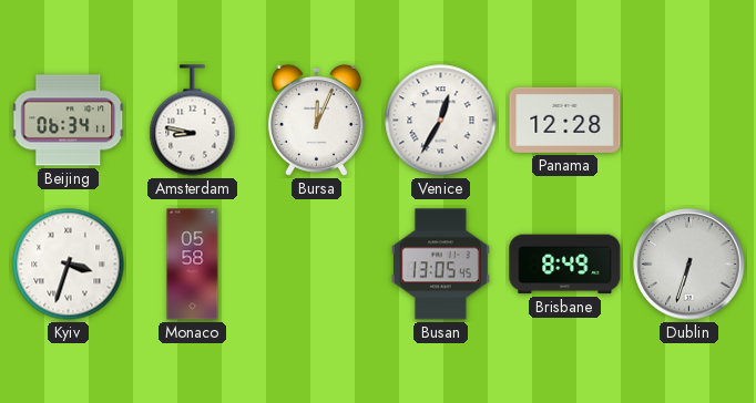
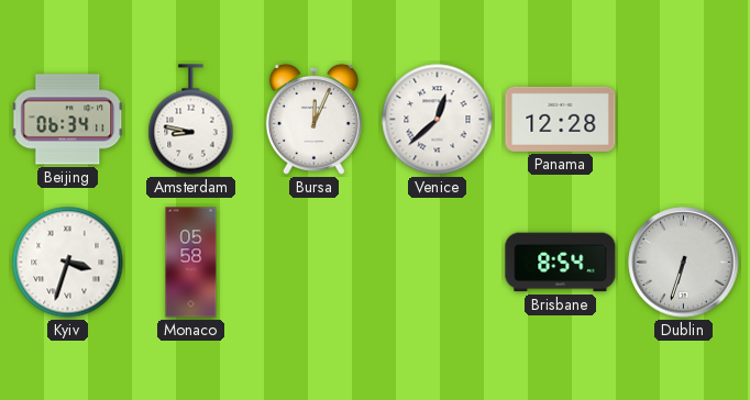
Venice: 12:35 -> 12:38 (438, 120)
Busan: 13:05 -> none (440, 265)
Brisbane: 8:49 -> 8:54 (561, 263)
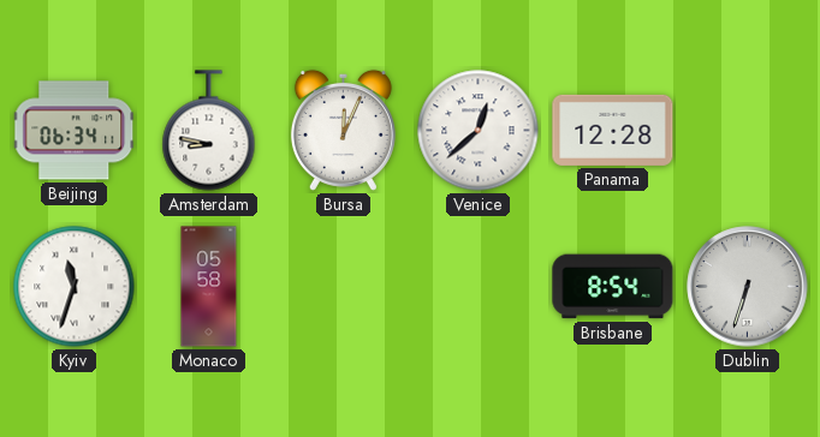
Kyiv: 3:33 -> 11:33 (75, 287)
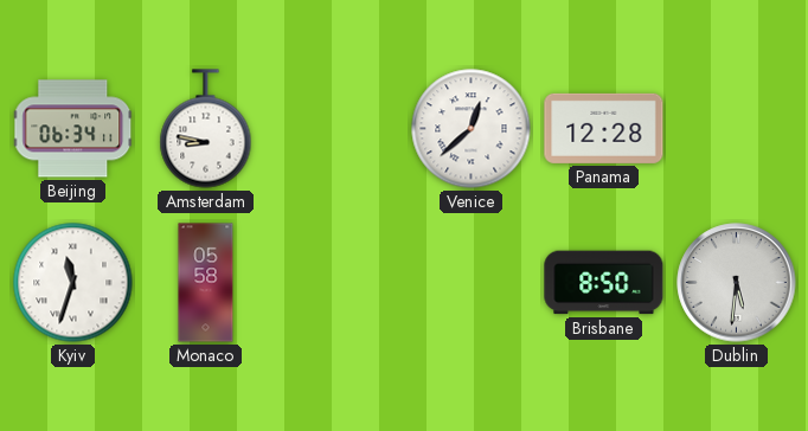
Bursa: 12:04 -> none (343, 130)
Brisbane: 8:54 -> 8:50 (604, 283)
Dublin: 6:33 -> 5:31 (737, 283)
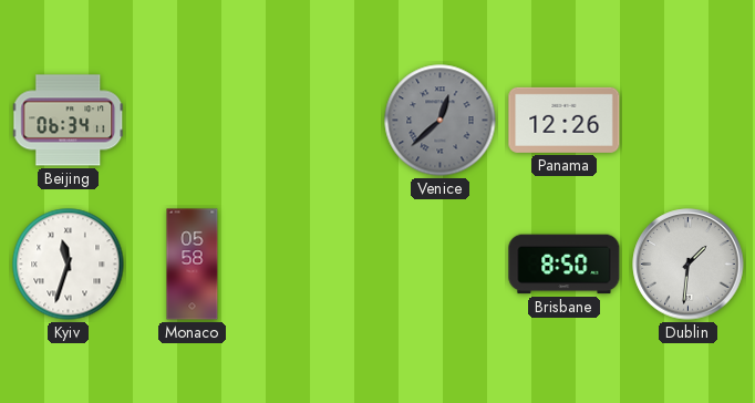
Amsterdam: 8:47 -> none (206, 129)
Venice dial: white -> grey (441, 121)
Panama: 12:28 -> 12:26 (565, 120)
Dublin: 5:31 -> 1:31 (689, 265)
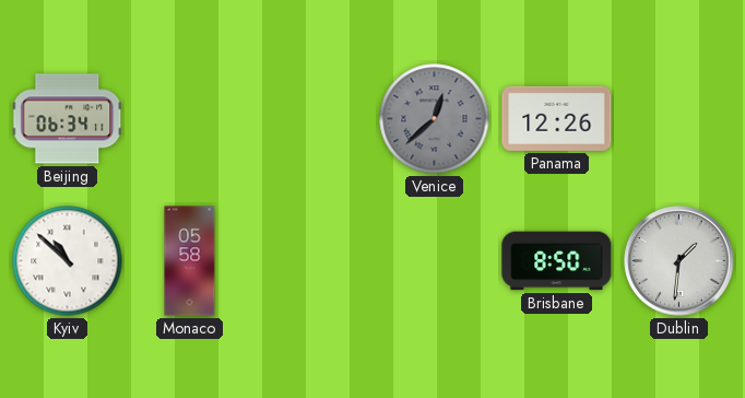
Kyiv: 11:33 -> 10:52 (68, 261)
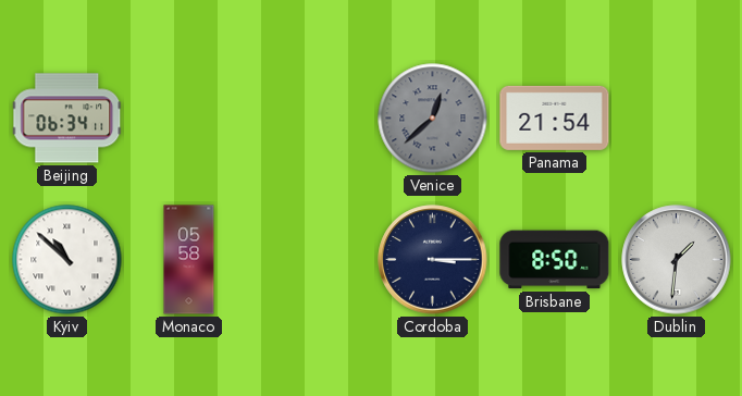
Panama: 12:26 -> 21:54 (555, 117)
Cordoba: none -> 3:15 (433, 260)
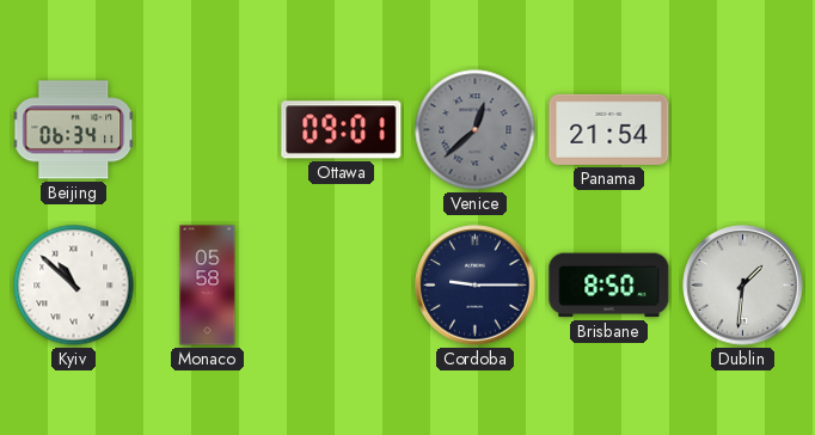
Ottawa: none -> 09:01 (342, 130)
Cordoba: 3:15 -> 9:15 (476, 286)
